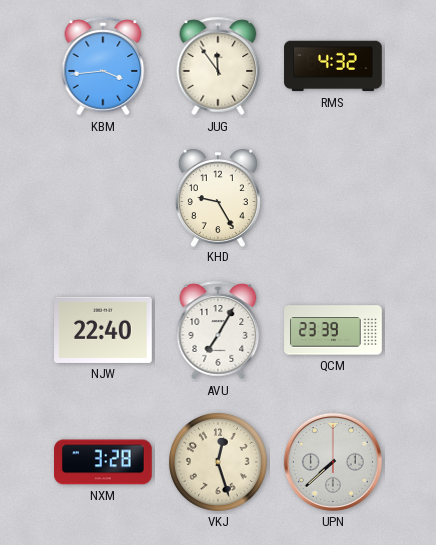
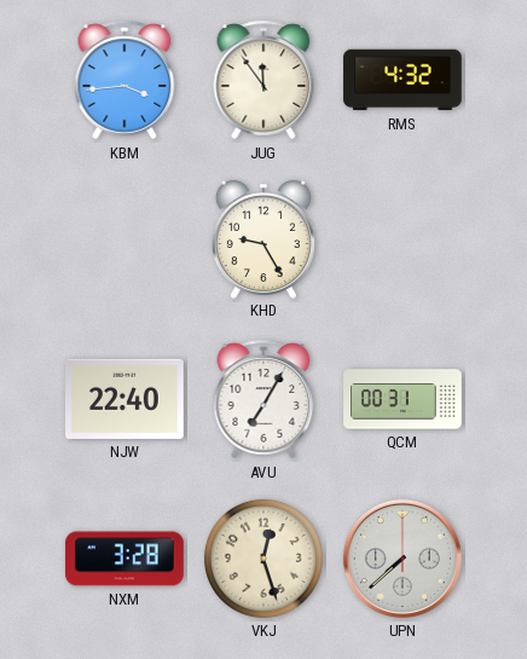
QCM: 23:39 -> 00:31 (403, 399)
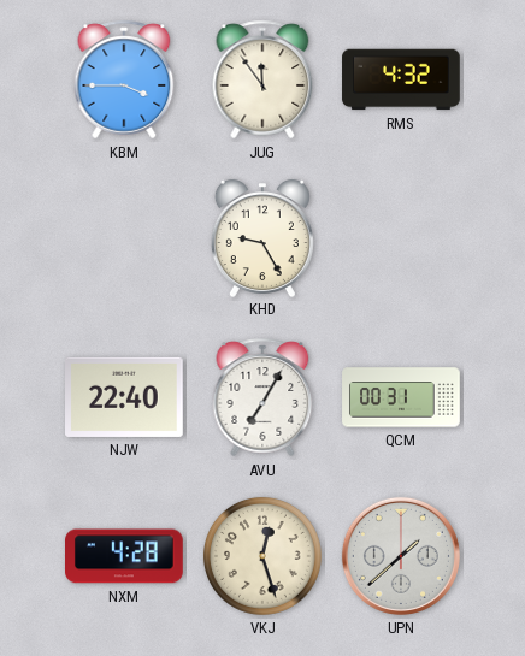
KBM: 3:44 -> 3:45 (124, 79)
NXM: 3:28 -> 4:28 (125, 556)
UPN: 7:38 -> 1:38 (401, 556)
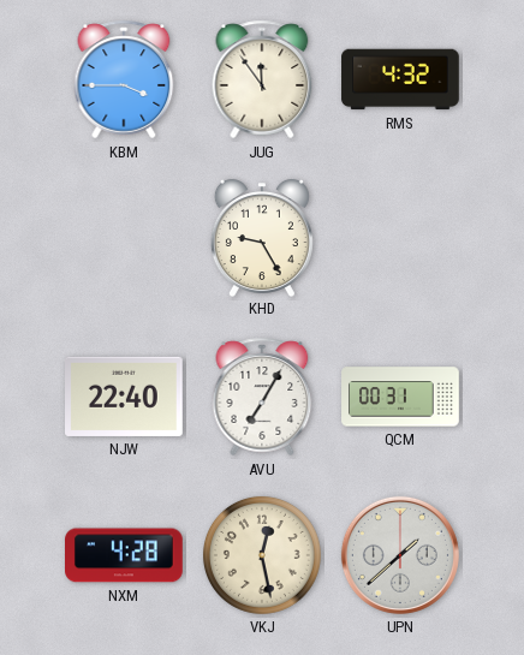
VKJ: 12:27 -> 12:28 (262, 555)
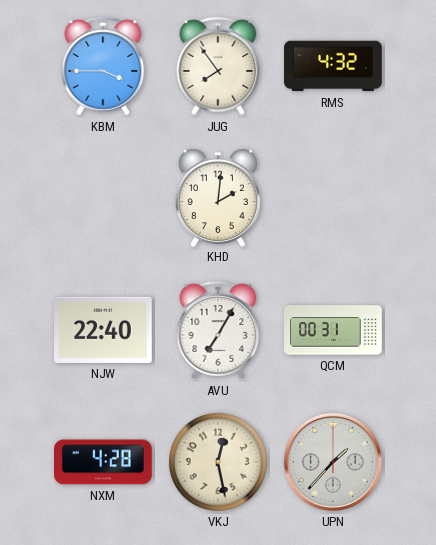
JUG: 11:54 -> 7:54 (218, 66)
KHD: 9:25 -> 2:01 (218, 198)
UPN: 1:38 -> 1:37 (333, 462)
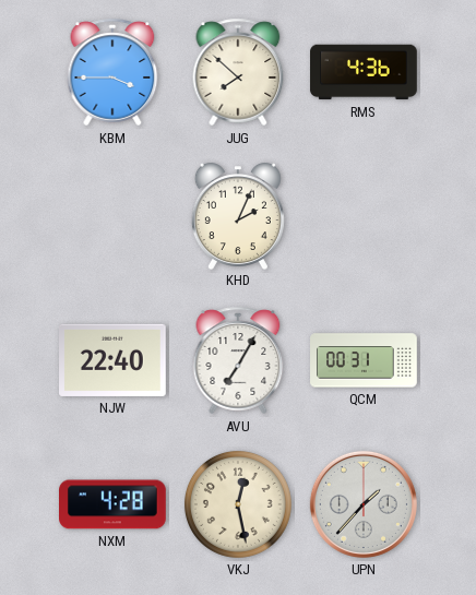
JUG: 7:54 -> 7:52 (238, 72)
RMS: 4:32 -> 4:36 (364, 72)
KHD: 2:01 -> 2:04 (238, 216)
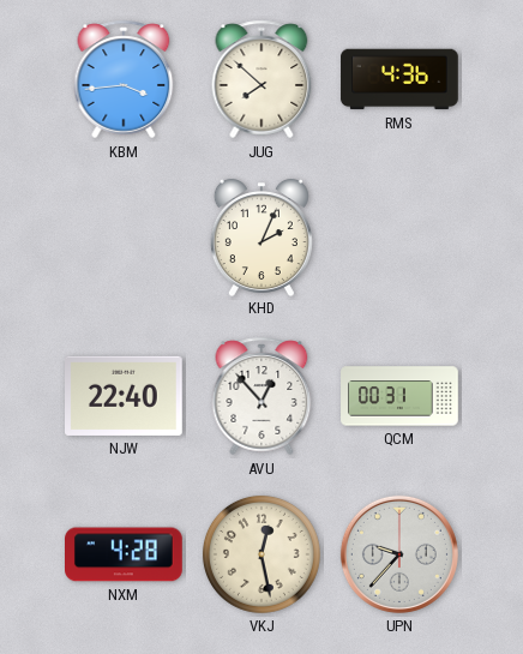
KBM: 3:45 -> 3:44 (124, 79)
AVU: 7:05 -> 12:53 (261, 396)
UPN: 1:37 -> 9:37 (399, 554)
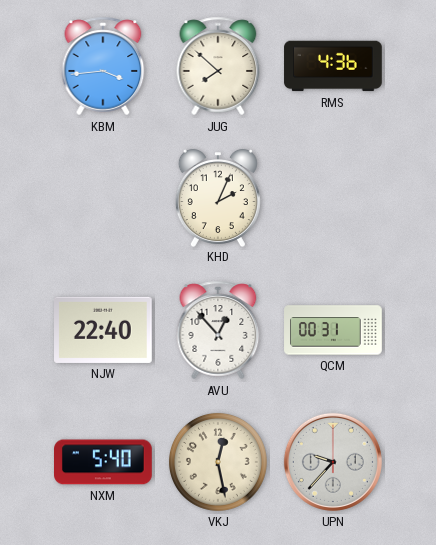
NXM: 4:28 -> 5:40 (104, 462)
